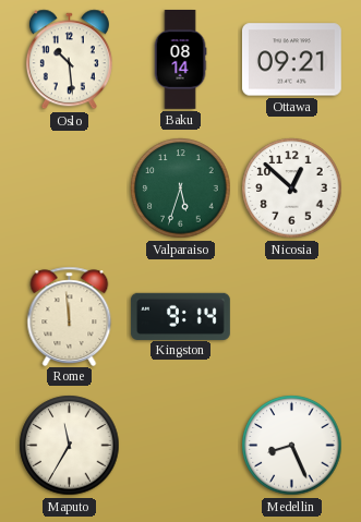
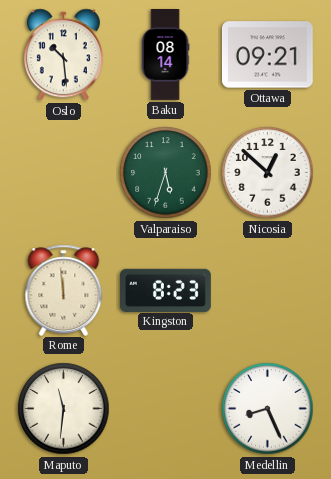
Kingston: 9:14 -> 8:23 (165, 290)
Maputo: 11:35 -> 11:31 (64, 409)
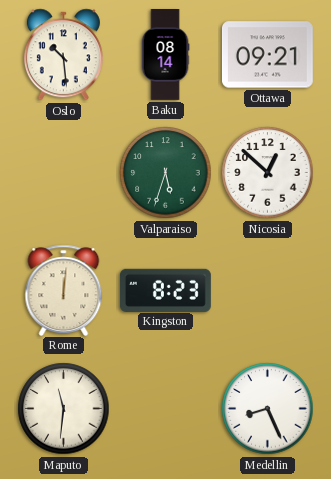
Rome: 11:59 -> 12:01 (64, 290)
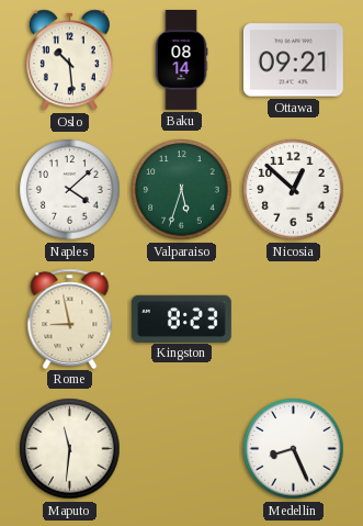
Naples: none -> 4:08 (70, 190)
Rome: 12:01 -> 8:58 (70, 318)
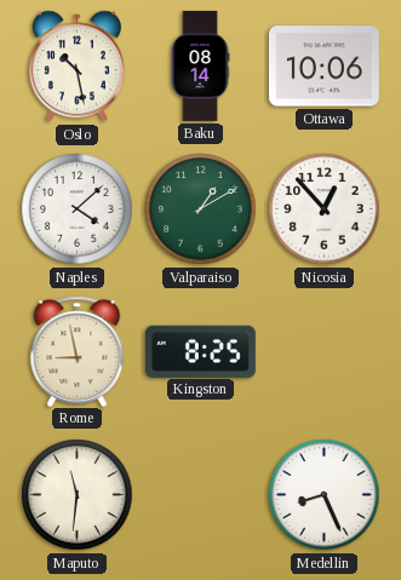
Oslo: 10:29 -> 10:28 (76, 67)
Ottawa: 09:21 -> 10:06 (323, 67)
Valparaiso: 5:33 -> 1:10 (201, 209)
Nicosia: 12:52 -> 12:53 (325, 209)
Kingston: 8:23 -> 8:25 (200, 351)
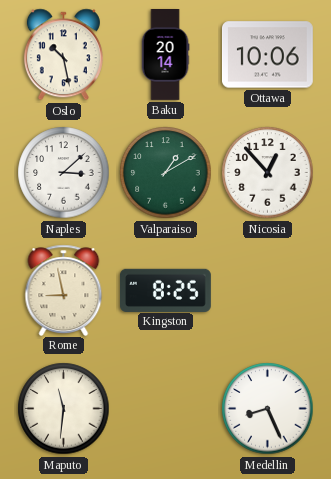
Baku: 08:14 -> 20:14 (165, 55)
Naples: 4:08 -> 3:08 (64, 173)
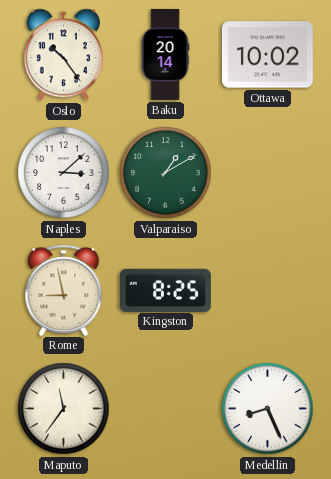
Oslo: 10:28 -> 10:24 (63, 55)
Ottawa: 10:06 -> 10:02 (267, 55)
Nicosia: 12:53 -> none (268, 173)
Maputo: 11:31 -> 11:36 (64, 409)
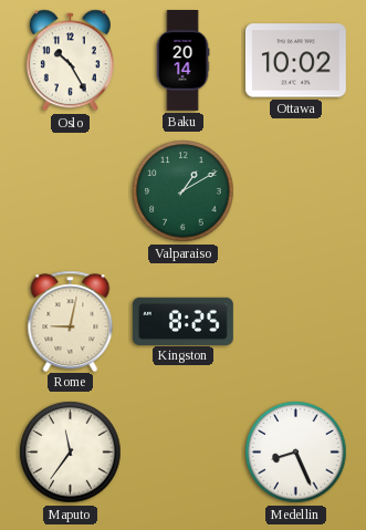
Oslo: 10:24 -> 10:25 (70, 61)
Naples: 3:08 -> none (64, 173)
Rome: 8:58 -> 9:02 (71, 321)
